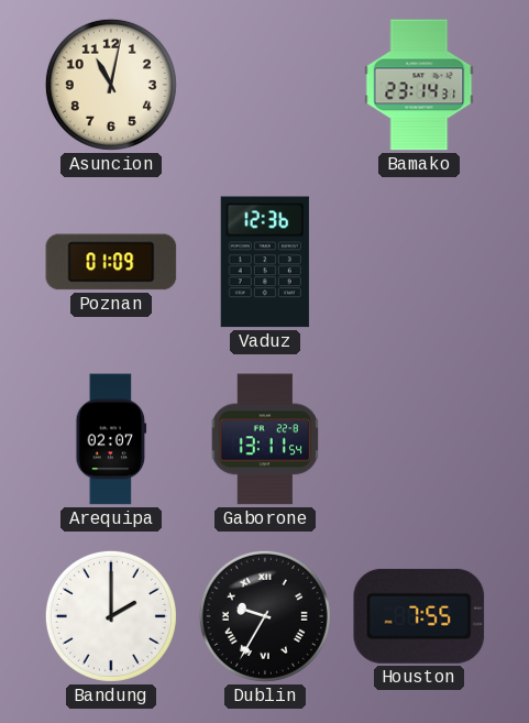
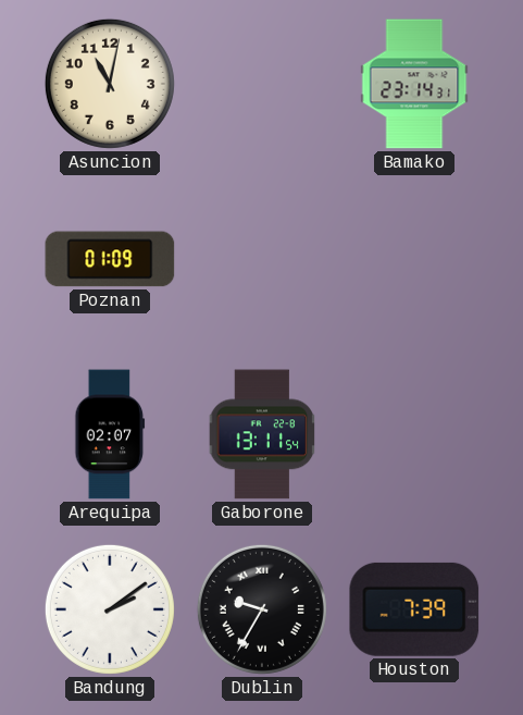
Vaduz: 12:36 -> none (265, 262)
Bandung: 2:00 -> 2:09 (110, 609)
Houston: 7:55 -> 7:39 (414, 609)
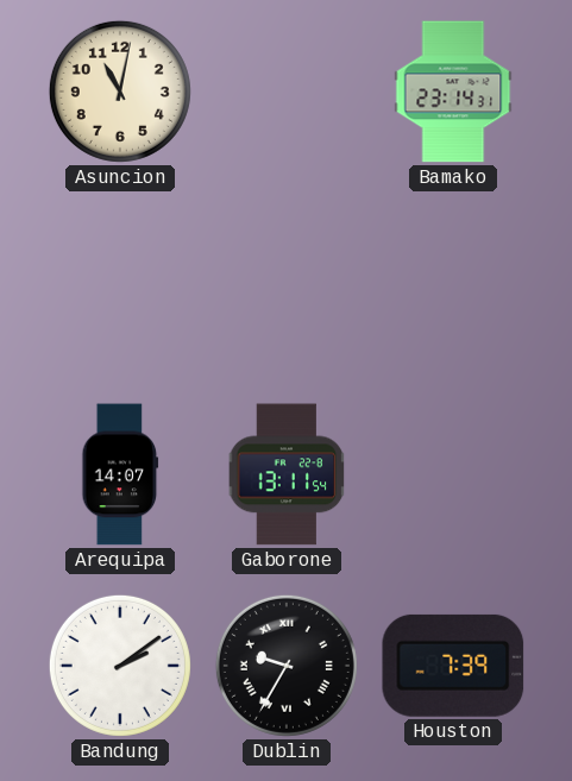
Poznan: 01:09 -> none (110, 259)
Arequipa: 02:07 -> 14:07 (120, 474)
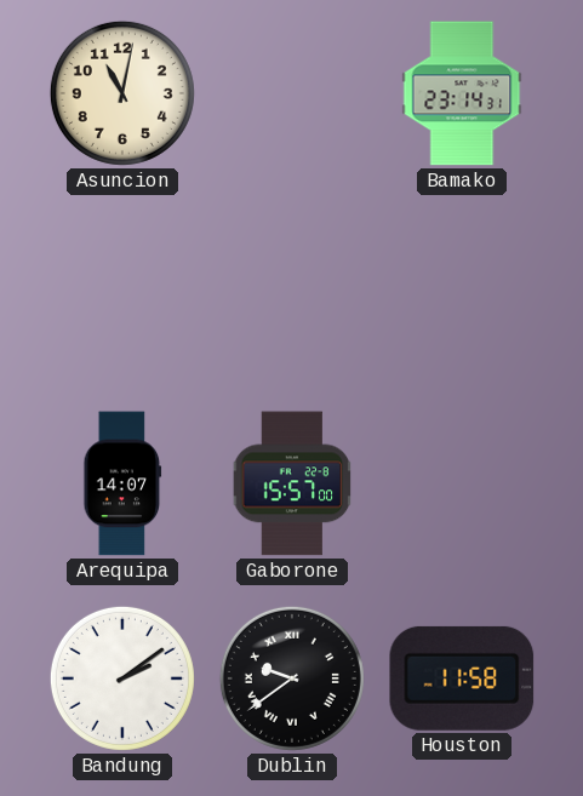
Gaborone: 13:11 -> 15:57 (292, 483)
Dublin: 9:35 -> 9:39 (292, 678)
Houston: 7:39 -> 11:58 (462, 678)
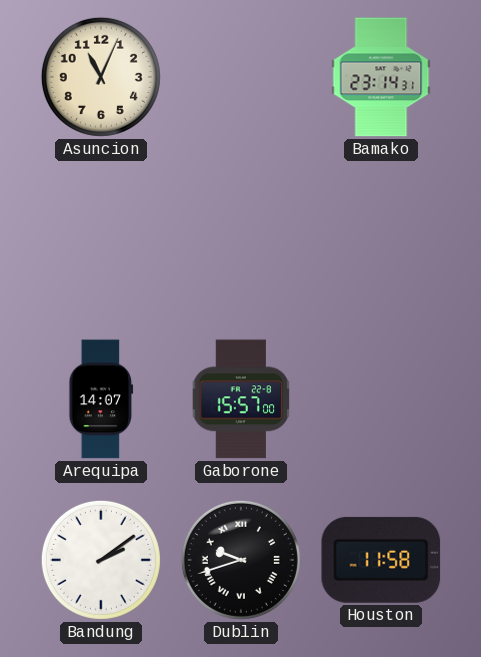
Asuncion: 11:02 -> 11:04 (101, 77)
Dublin: 9:39 -> 9:42 (241, 560)
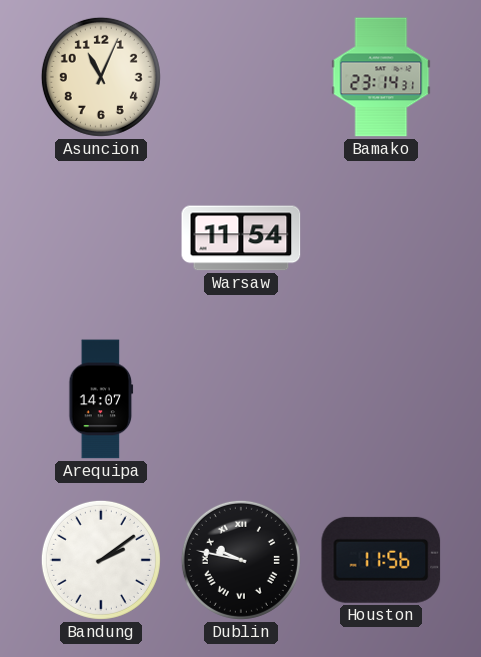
Warsaw: none -> 11:54 (241, 238)
Gaborone: 15:57 -> none (241, 399)
Dublin: 9:42 -> 9:47 (241, 560)
Houston: 11:58 -> 11:56 (381, 560)
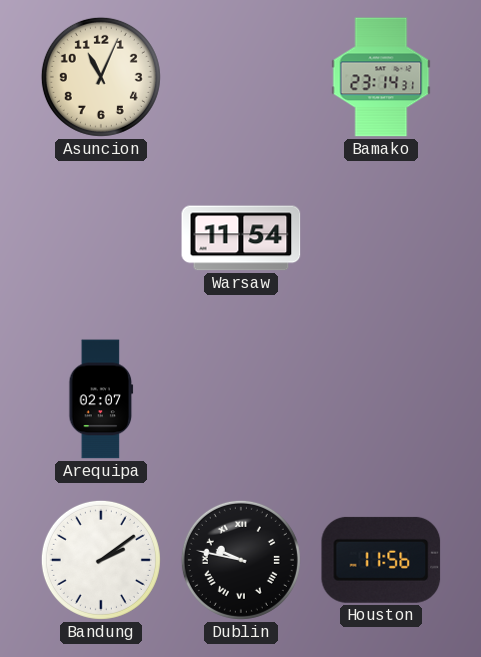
Arequipa: 14:07 -> 02:07 (101, 399)
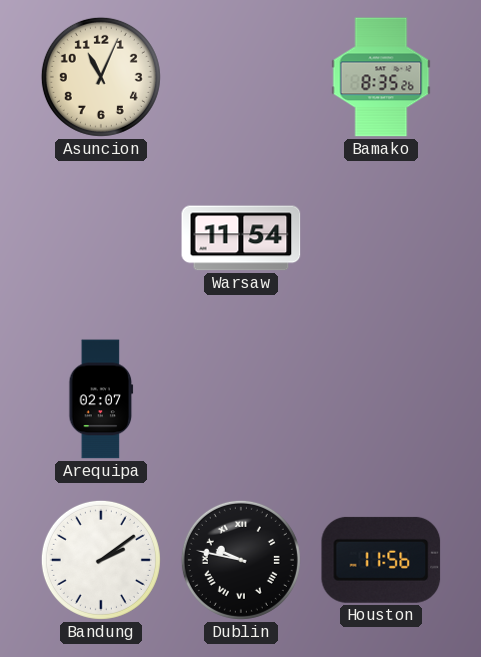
Bamako: 23:14 -> 8:35 (381, 77)
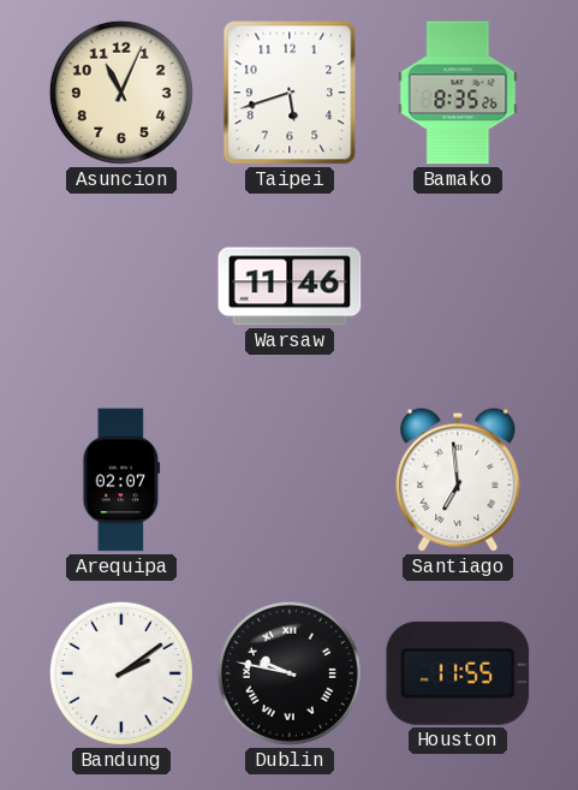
Taipei: none -> 5:42 (290, 93)
Warsaw: 11:54 -> 11:46 (290, 286)
Santiago: none -> 6:59 (458, 480)
Houston: 11:56 -> 11:55 (458, 673)
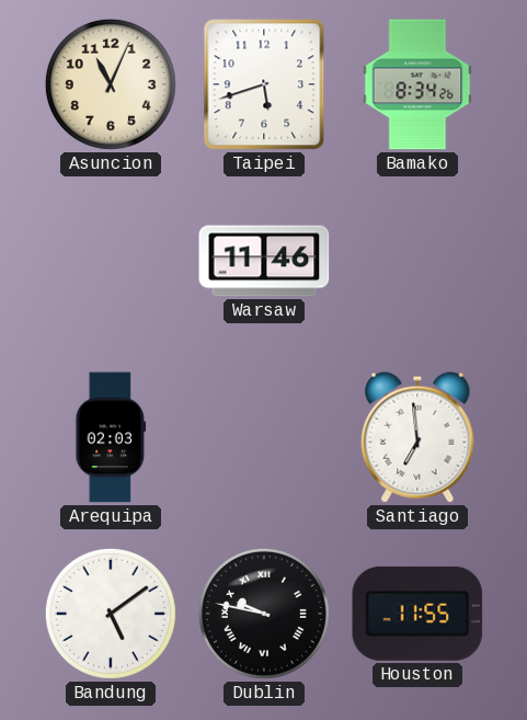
Bamako: 8:35 -> 8:34 (417, 84)
Arequipa: 02:07 -> 02:03 (111, 437)
Bandung: 2:09 -> 5:09 (111, 614)
